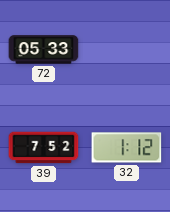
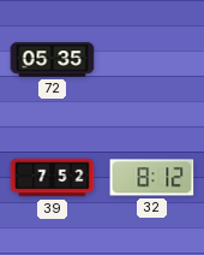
72: 05:33 -> 05:35 (53, 60)
32: 1:12 -> 8:12 (152, 178)
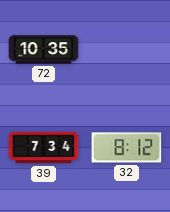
72: 05:35 -> 10:35 (44, 50)
39: 7:52 -> 7:34 (44, 148)
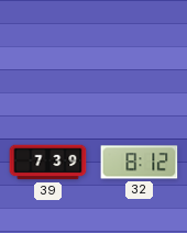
72: 10:35 -> none (44, 50)
39: 7:34 -> 7:39 (48, 163)
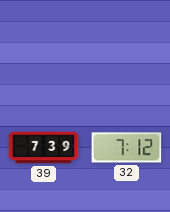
32: 8:12 -> 7:12 (127, 148)
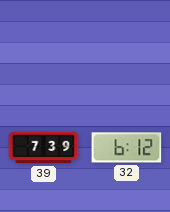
32: 7:12 -> 6:12 (127, 148)
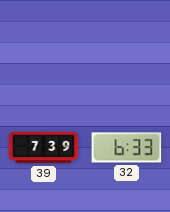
32: 6:12 -> 6:33 (127, 148)
